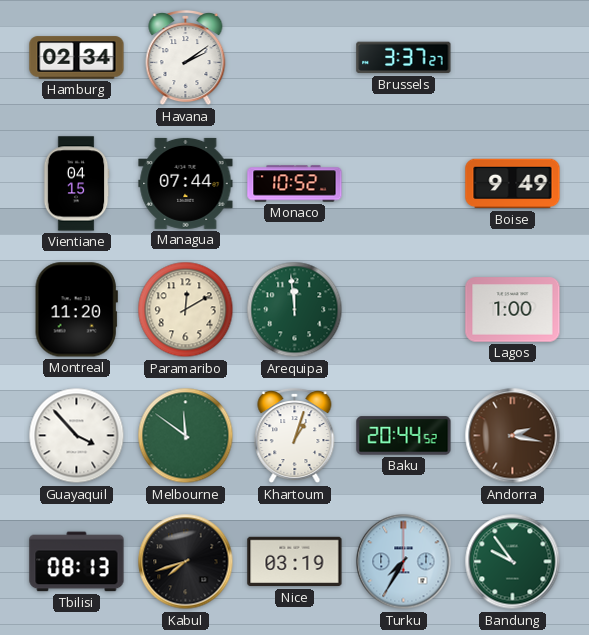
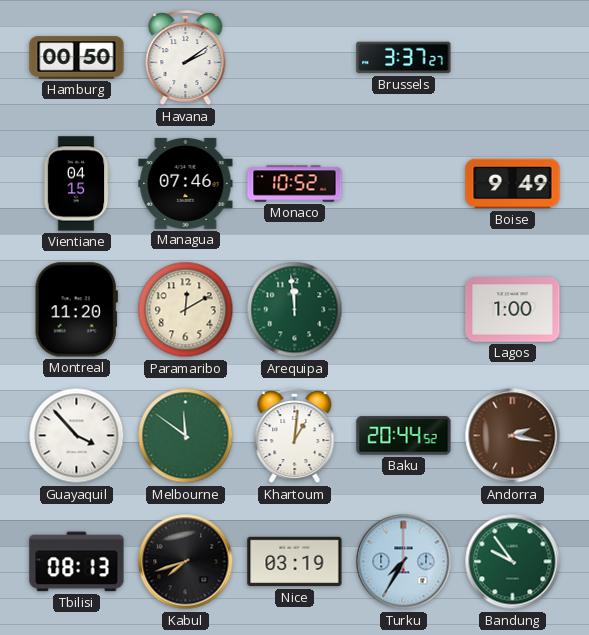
Hamburg: 02:34 -> 00:50 (77, 58)
Managua: 07:44 -> 07:46 (186, 183)
Khartoum: 1:03 -> 1:01 (295, 437)
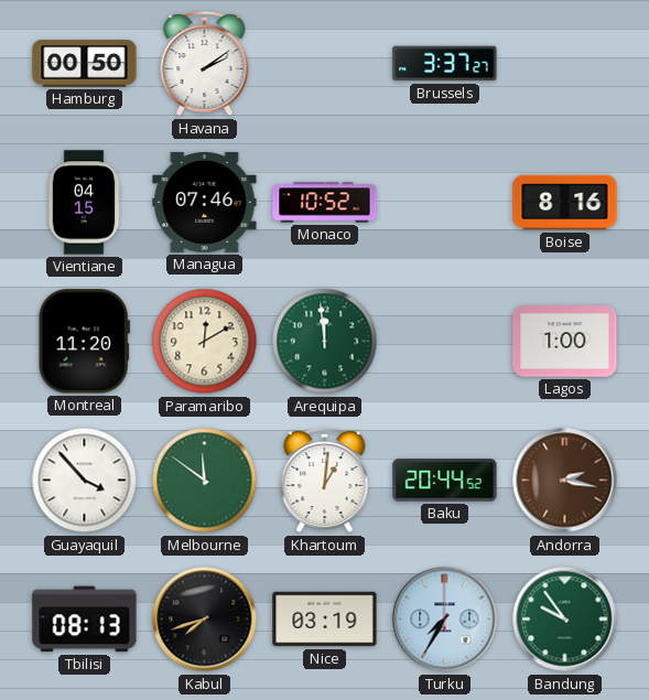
Boise: 9:49 -> 8:16 (565, 203)
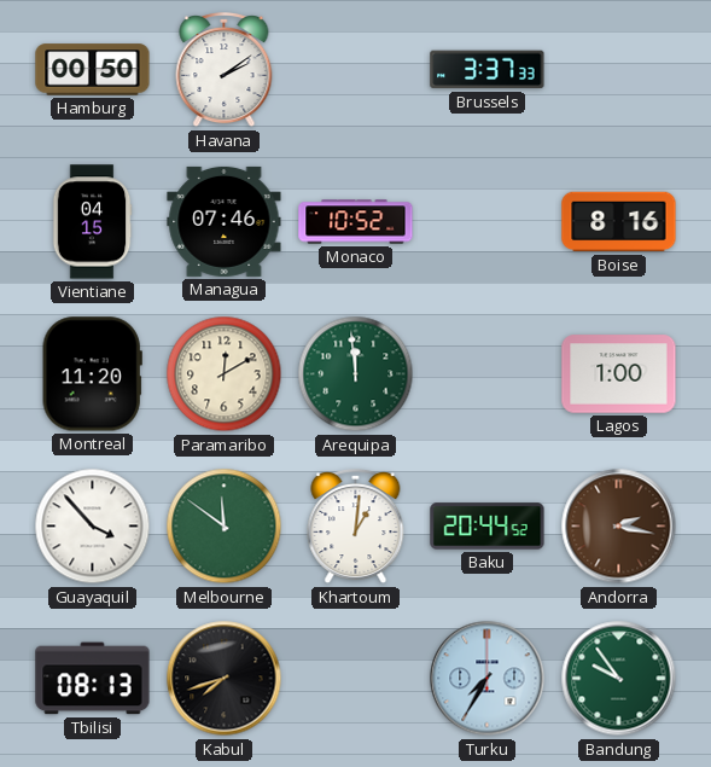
Brussels: 3:37:27 -> 3:37:33 (488, 70)
Nice: 03:19 -> none (325, 620)
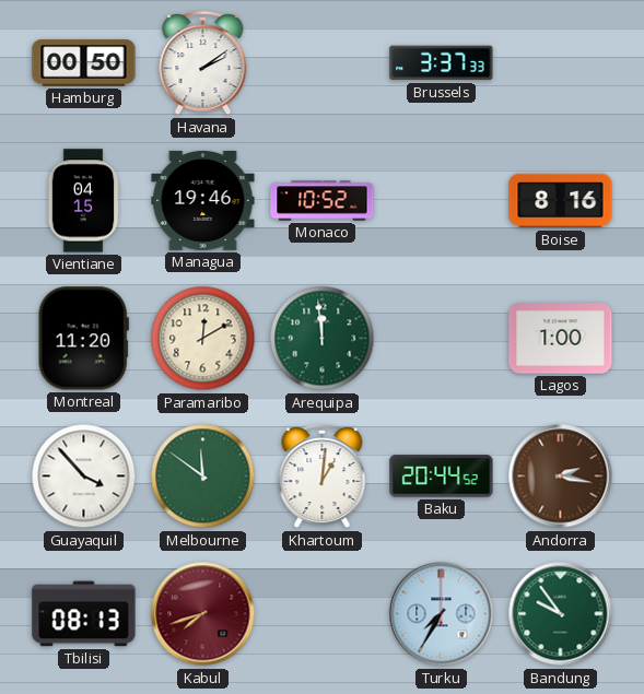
Managua: 07:46 -> 19:46 (203, 200)
Kabul dial: black -> burgundy (203, 614)
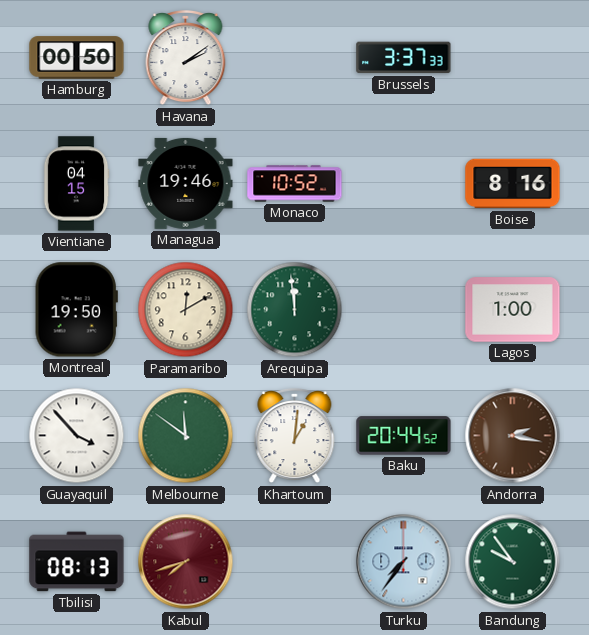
Montreal: 11:20 -> 19:50 (76, 310)
Turku: 7:35 -> 7:36 (404, 562)
